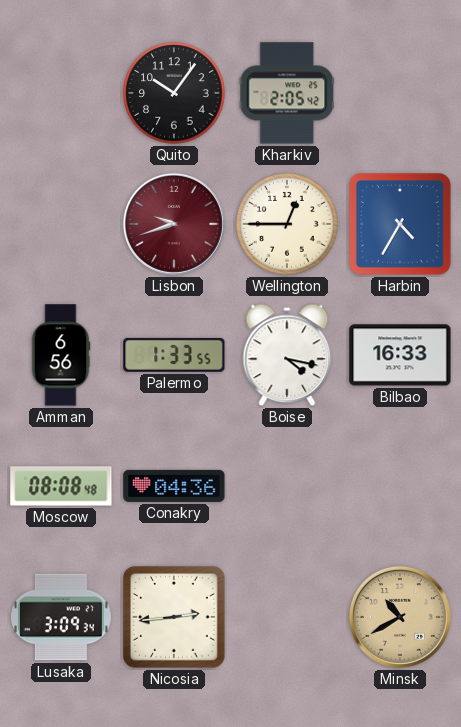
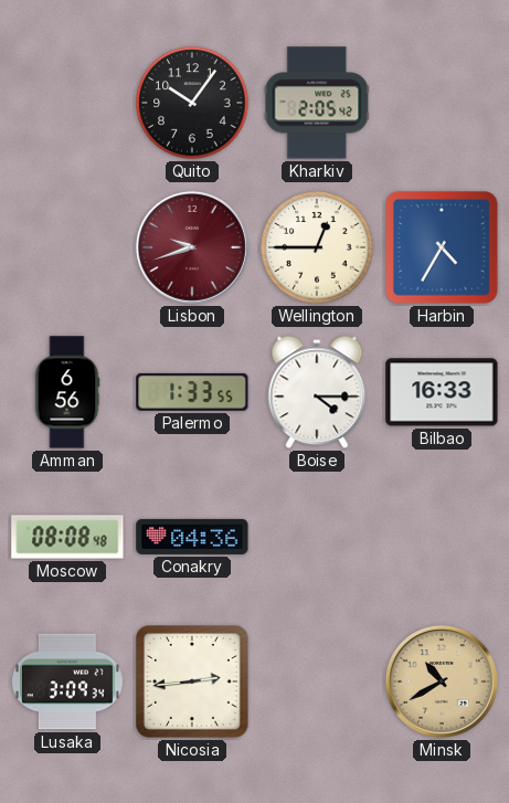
Boise: 4:17 -> 4:15 (317, 392)
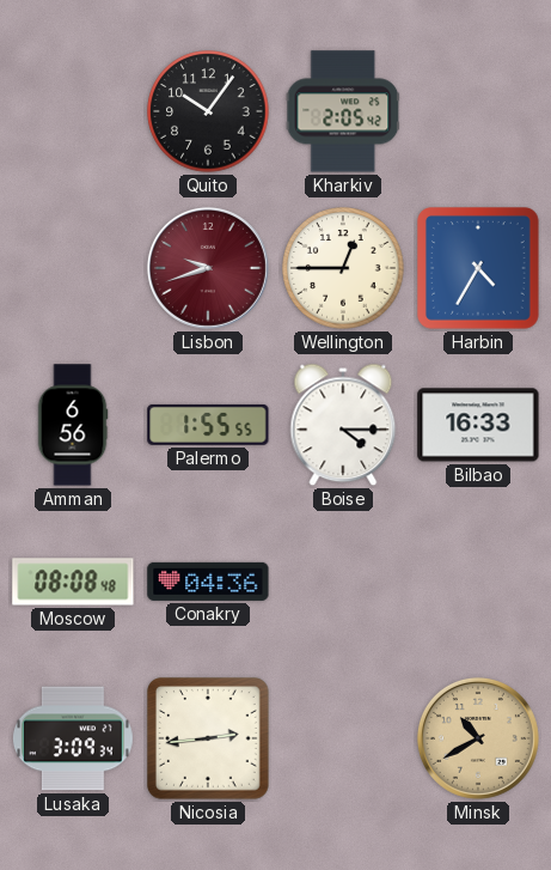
Palermo: 1:33 -> 1:55 (208, 425)
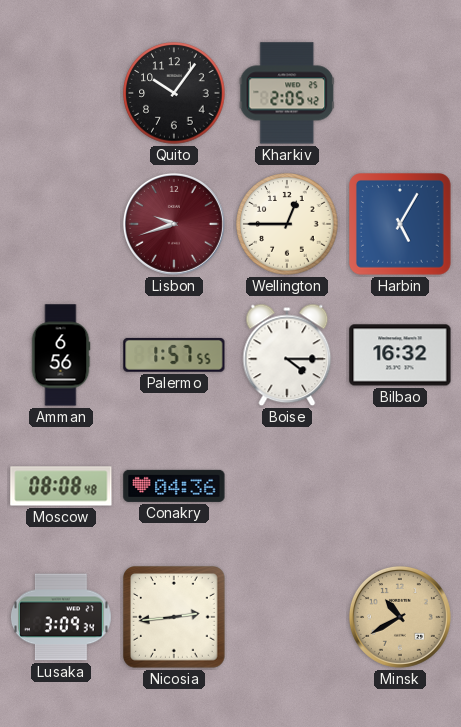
Harbin: 4:35 -> 5:05 (401, 225)
Palermo: 1:55 -> 1:57 (174, 355)
Bilbao: 16:33 -> 16:32 (400, 355)
